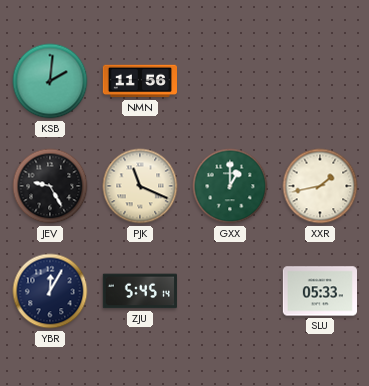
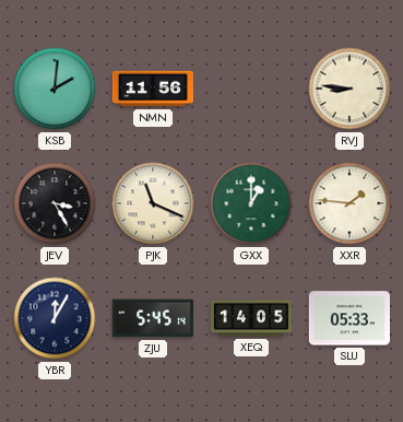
RVJ: none -> 8:46 (349, 89)
JEV: 9:25 -> 3:25 (55, 203)
XXR: 1:43 -> 1:46 (349, 203)
XEQ: none -> 14:05 (250, 318)
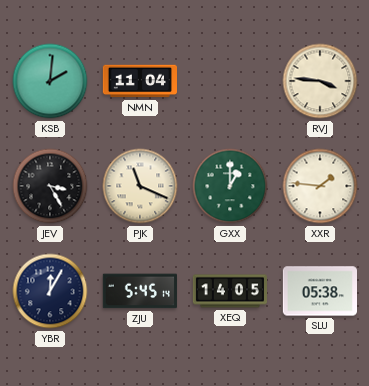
NMN: 11:56 -> 11:04 (139, 81)
RVJ: 8:46 -> 3:46 (320, 81)
SLU: 05:33 -> 05:38 (319, 291)
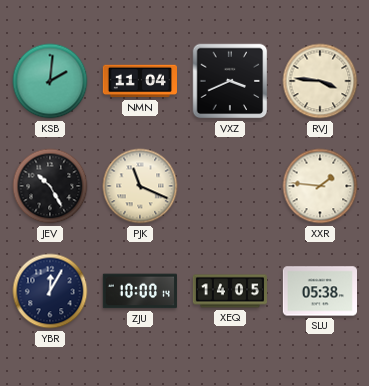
VXZ: none -> 3:41 (230, 81)
JEV: 3:25 -> 10:25 (50, 186)
GXX: 1:00 -> none (230, 186)
ZJU: 5:45 -> 10:00 (140, 291)
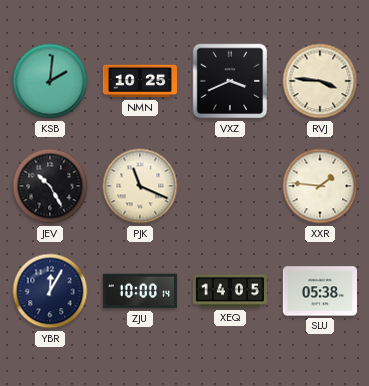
NMN: 11:04 -> 10:25 (139, 81)
